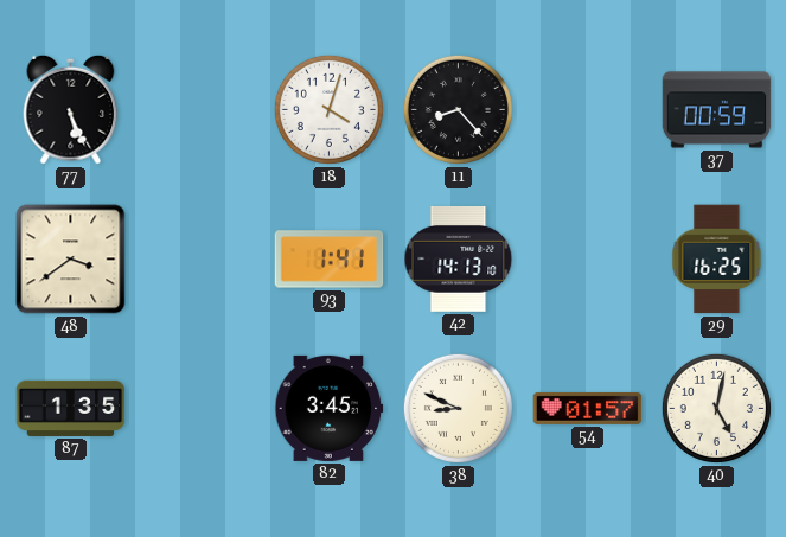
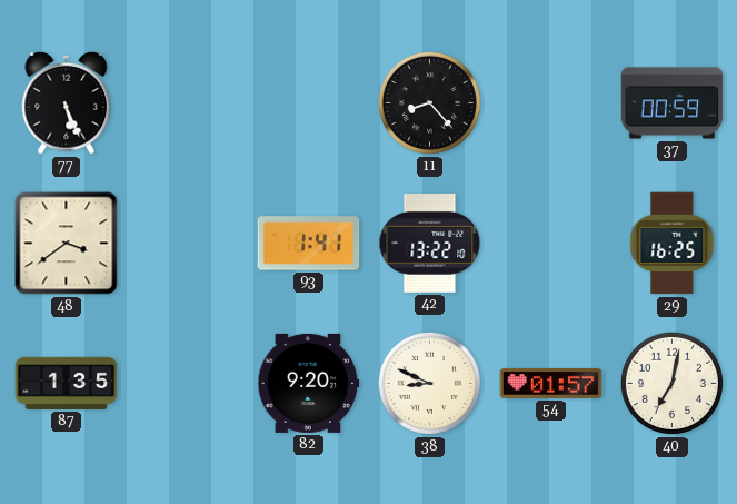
18: 4:03 -> none (328, 109)
42: 14:13 -> 13:22 (430, 243)
82: 3:45 -> 9:20 (309, 383)
40: 5:02 -> 7:02 (671, 383)
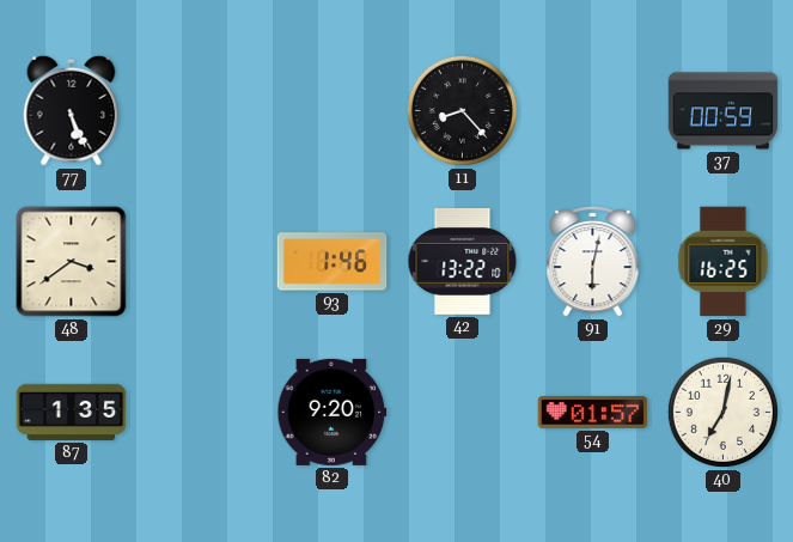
93: 1:41 -> 1:46 (333, 262)
91: none -> 6:02 (593, 261)
38: 8:49 -> none (429, 383)
